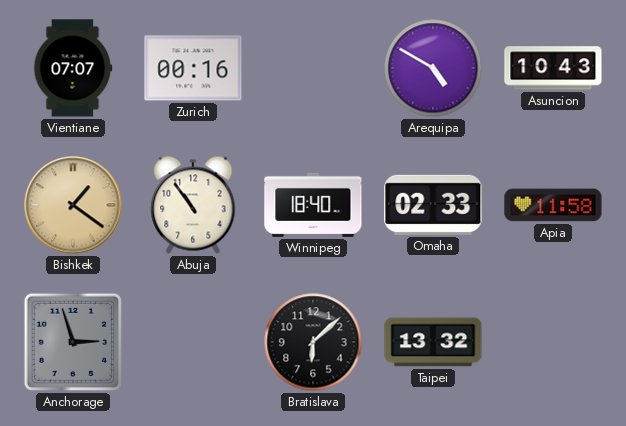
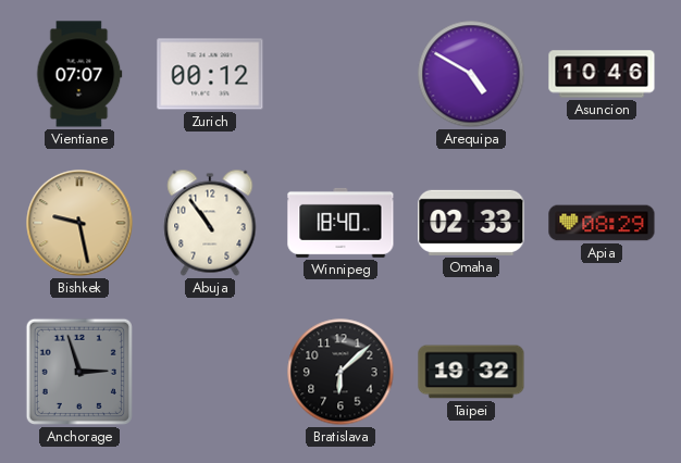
Zurich: 00:16 -> 00:12 (210, 74)
Asuncion: 10:43 -> 10:46 (602, 74)
Bishkek: 1:21 -> 9:28 (79, 223)
Apia: 11:58 -> 08:29 (602, 223)
Taipei: 13:32 -> 19:32 (471, 372)
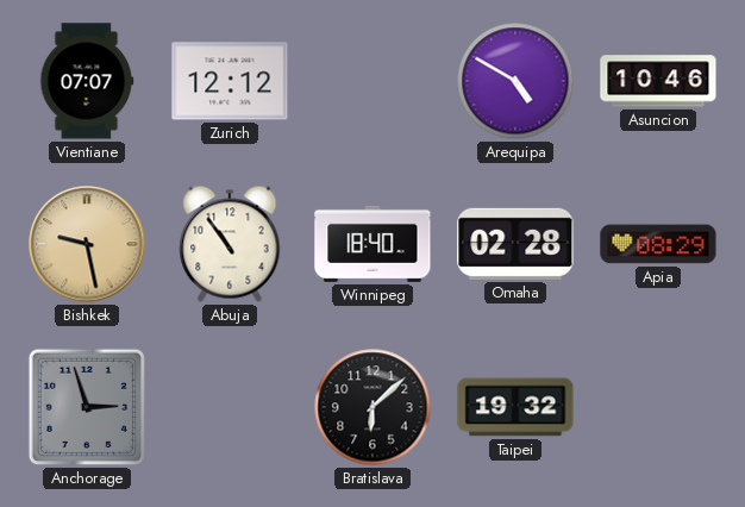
Zurich: 00:12 -> 12:12 (230, 81)
Omaha: 02:33 -> 02:28 (515, 244)
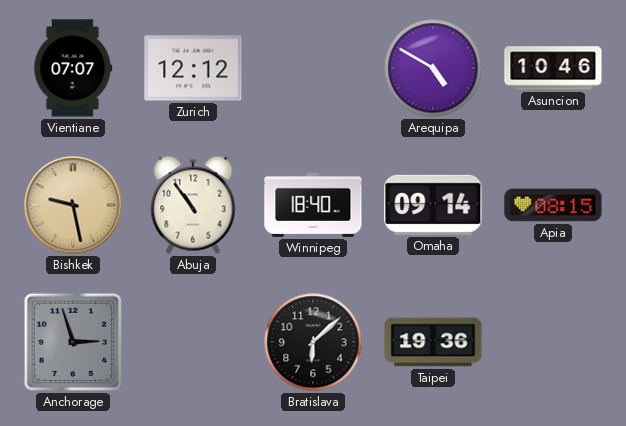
Omaha: 02:28 -> 09:14 (433, 205)
Apia: 08:29 -> 08:15 (553, 205)
Taipei: 19:32 -> 19:36 (433, 342)
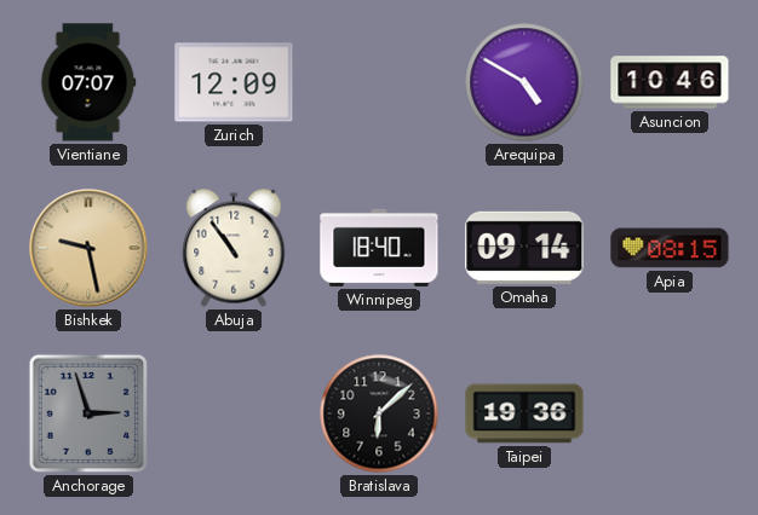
Zurich: 12:12 -> 12:09 (234, 82)
